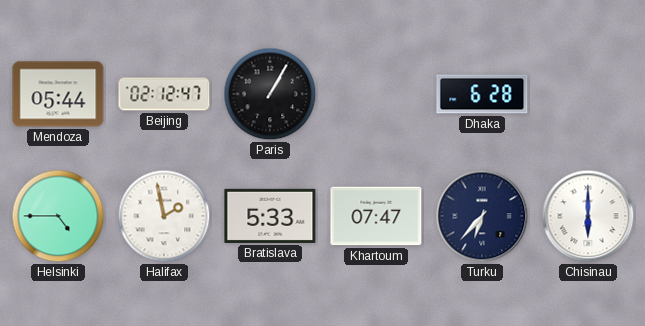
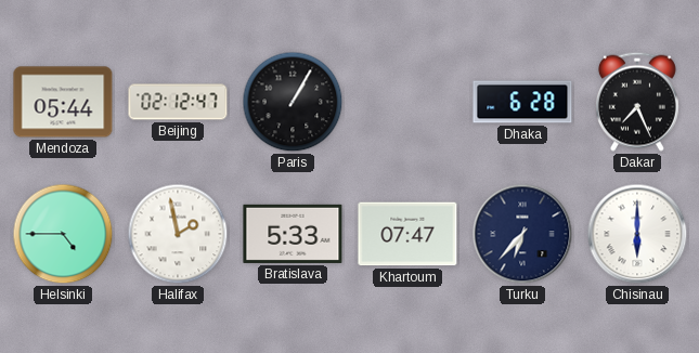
Dakar: none -> 7:26 (637, 102)
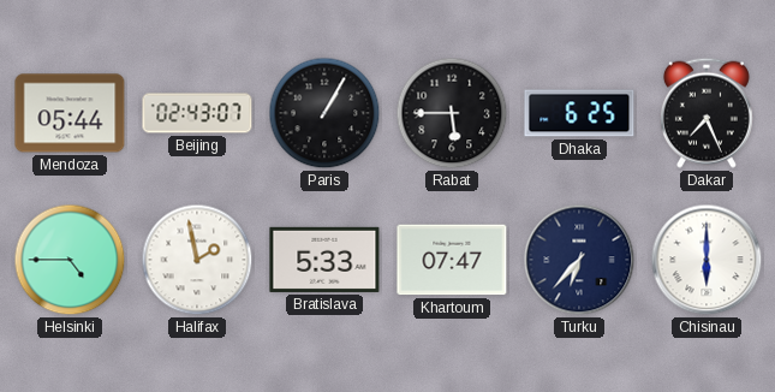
Beijing: 02:12 -> 02:43 (197, 113)
Rabat: none -> 5:45 (452, 113)
Dhaka: 6:28 -> 6:25 (579, 113)
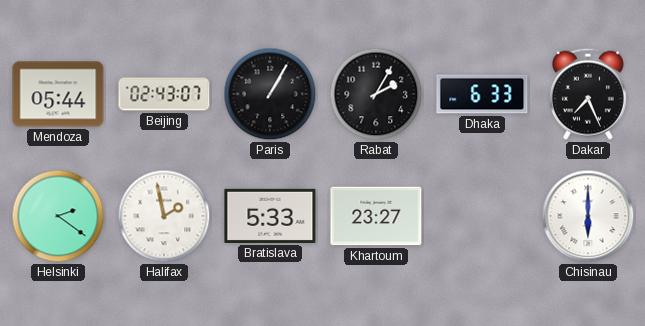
Rabat: 5:45 -> 2:05 (376, 94)
Dhaka: 6:25 -> 6:33 (482, 94)
Helsinki: 4:45 -> 2:21 (58, 216)
Khartoum: 07:47 -> 23:27 (376, 216)
Turku: 6:37 -> none (579, 260)
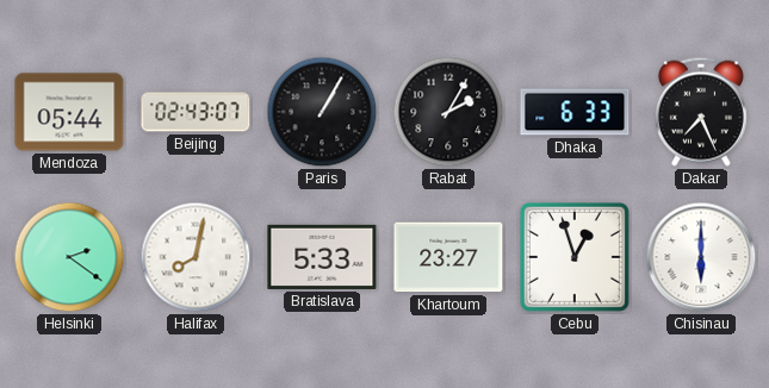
Halifax: 1:58 -> 8:02 (196, 257)
Cebu: none -> 12:57 (575, 257)
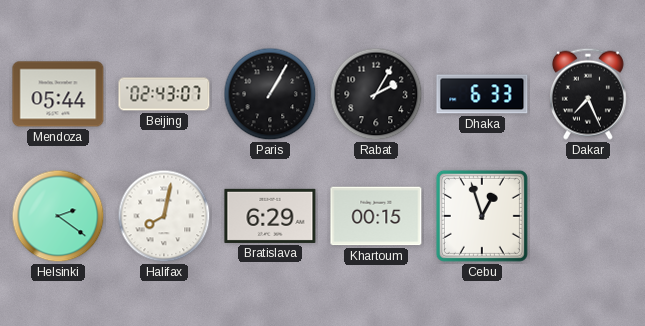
Bratislava: 5:33 -> 6:29 (270, 216)
Khartoum: 23:27 -> 00:15 (376, 216)
Chisinau: 6:00 -> none (701, 257)
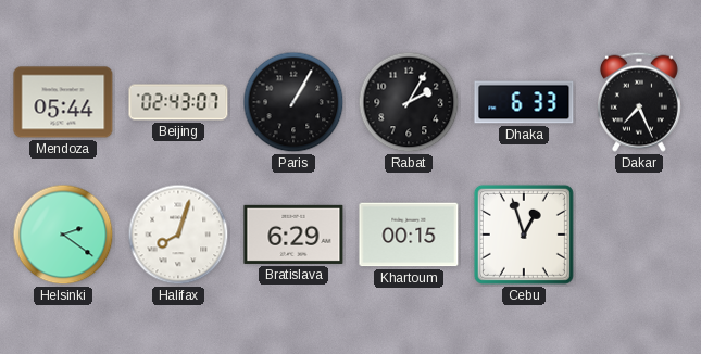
Halifax: 8:02 -> 8:03 (178, 235)
